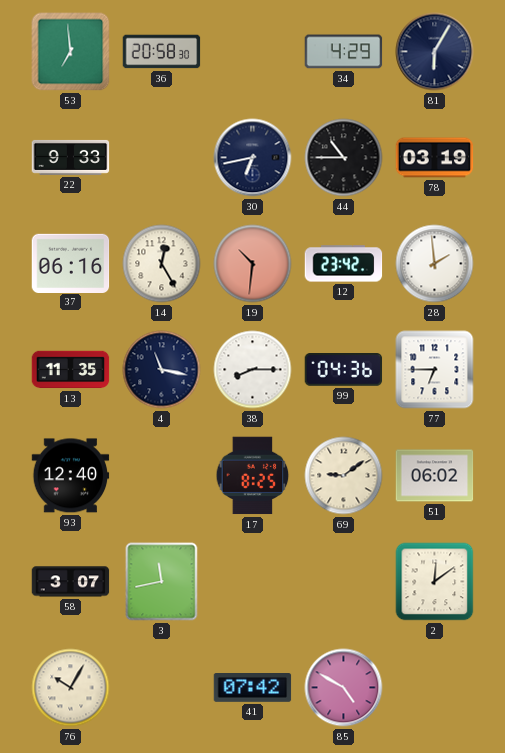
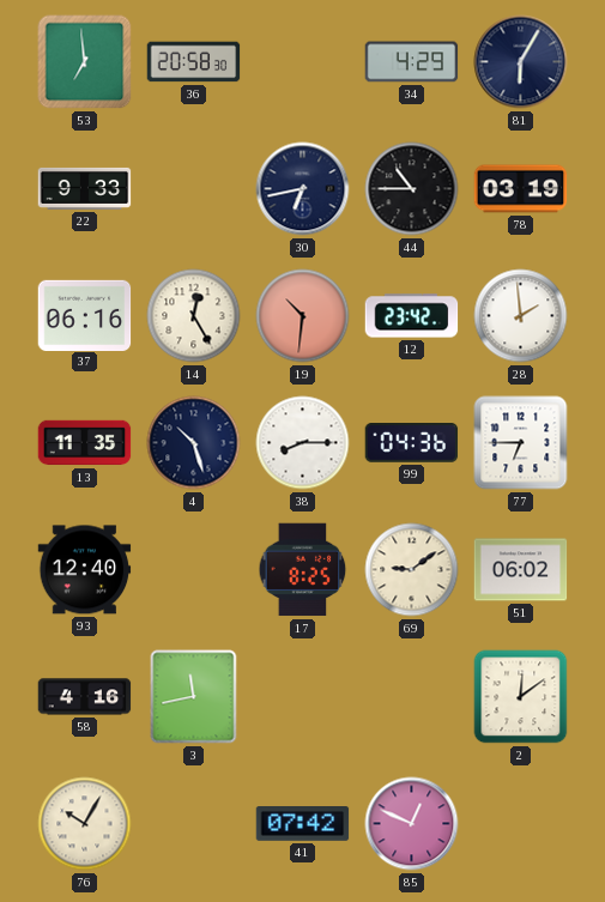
4: 11:17 -> 10:27 (194, 443)
58: 3:07 -> 4:16 (85, 697)
85: 4:50 -> 12:49 (412, 824)
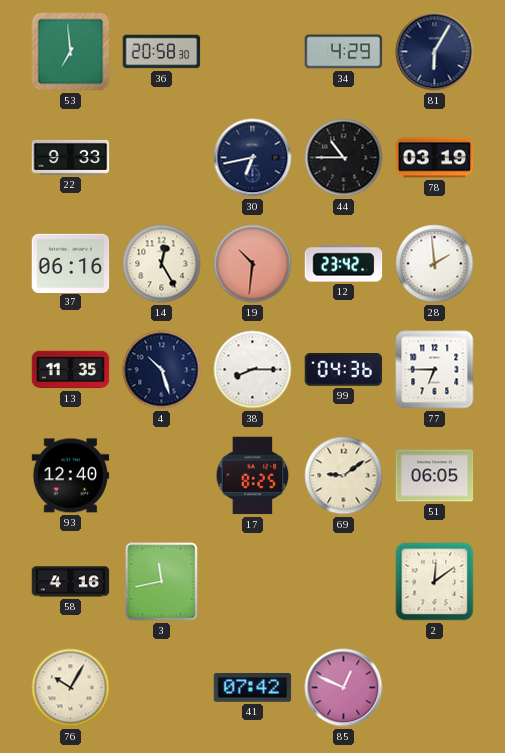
51: 06:02 -> 06:05 (435, 476)
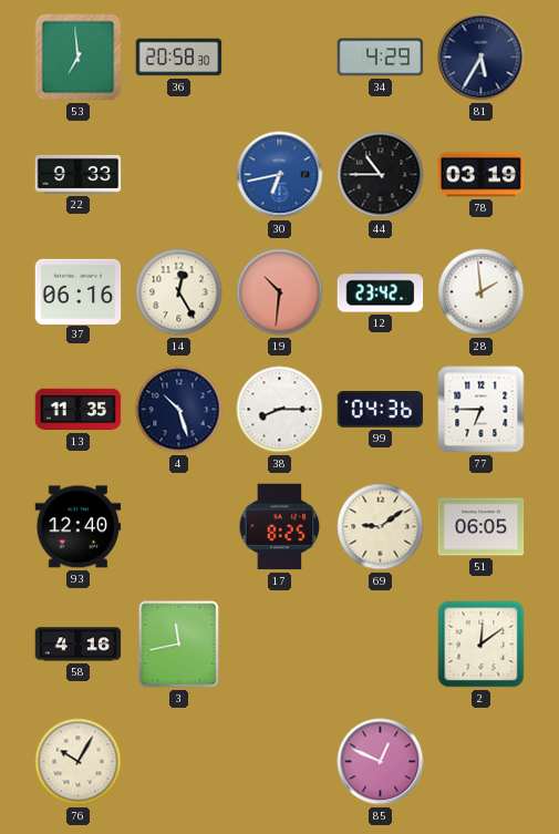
81: 6:05 -> 5:35 (482, 58)
30 dial: navy -> blue (280, 175)
41: 07:42 -> none (253, 688)
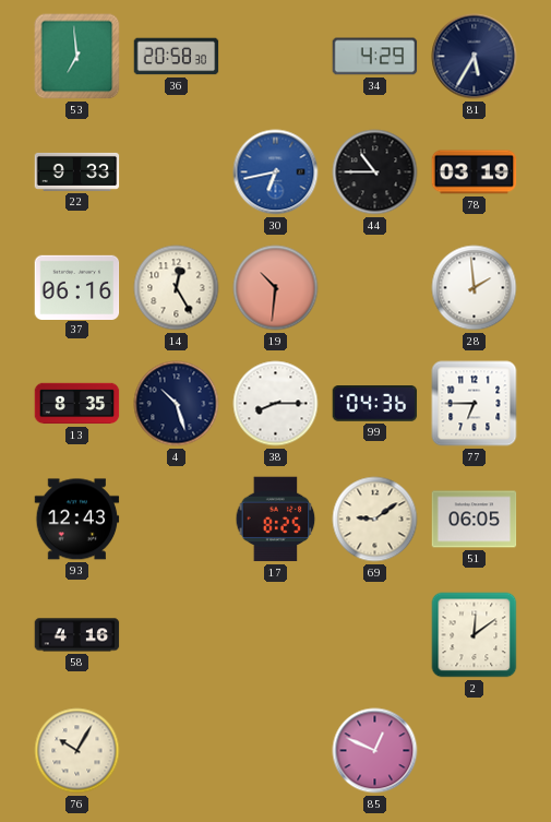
12: 23:42 -> none (381, 292)
13: 11:35 -> 8:35 (77, 404)
93: 12:40 -> 12:43 (77, 520)
3: 11:43 -> none (179, 645)
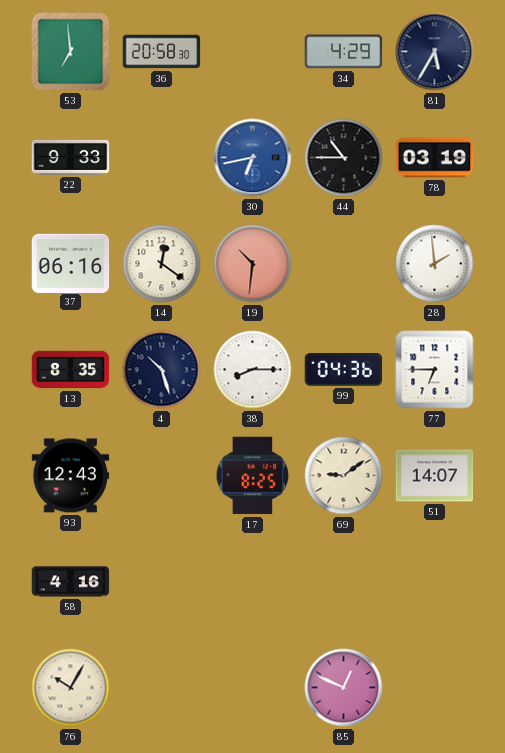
14: 12:25 -> 12:21 (162, 264)
51: 06:05 -> 14:07 (435, 476)
2: 12:09 -> none (475, 635)
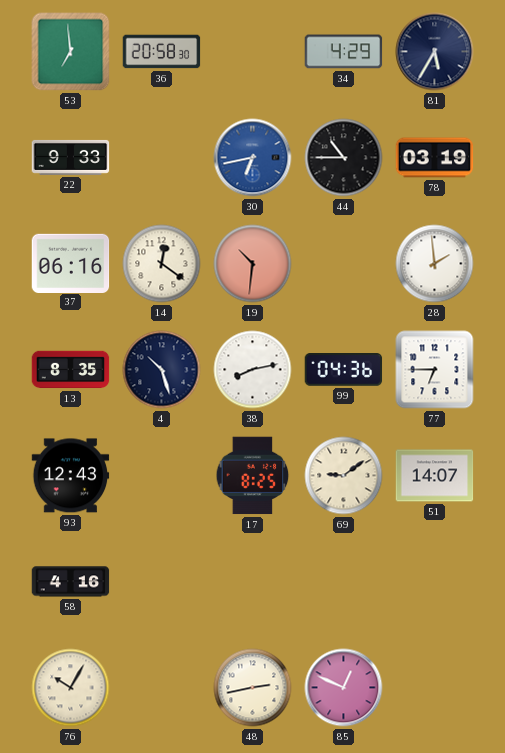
38: 8:15 -> 8:13 (253, 370)
48: none -> 2:43 (253, 688)
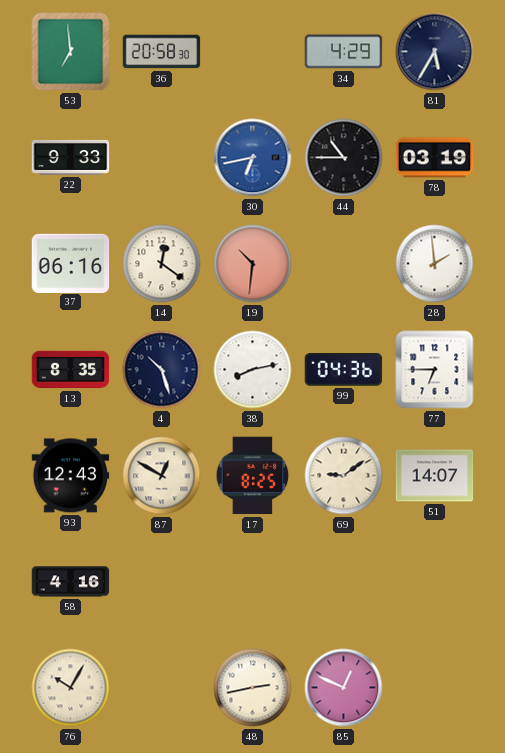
87: none -> 12:50 (162, 476)
